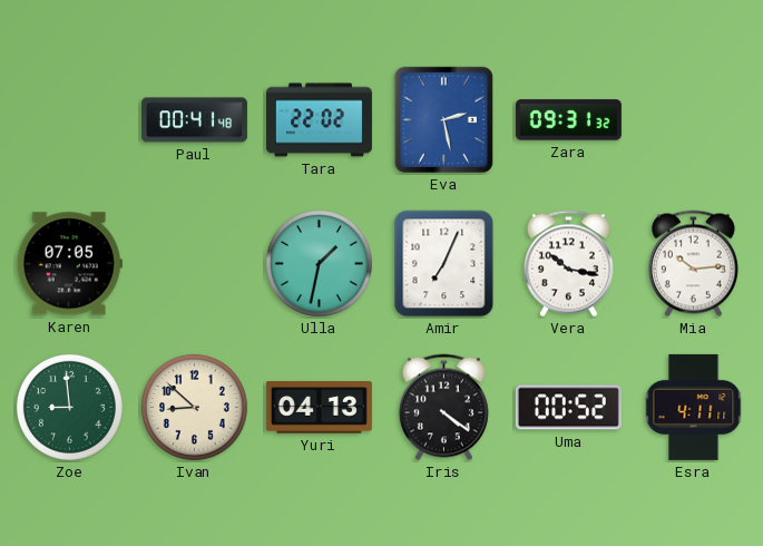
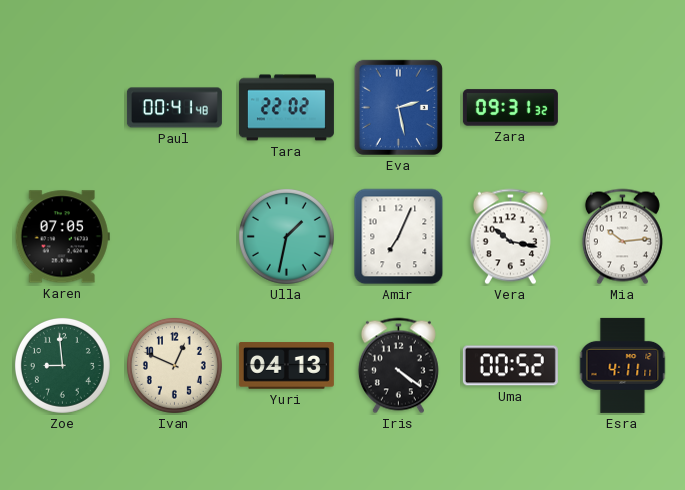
Ivan: 8:52 -> 12:49 (174, 365)
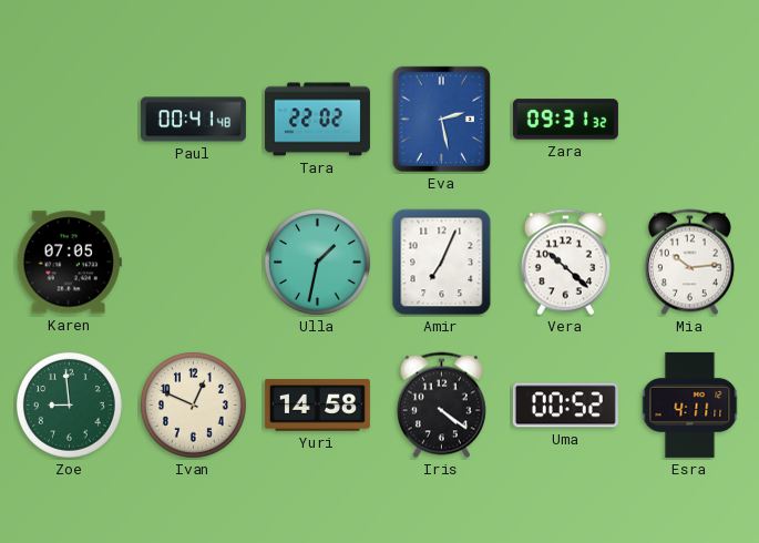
Vera: 10:17 -> 10:22 (565, 263)
Yuri: 04:13 -> 14:58 (317, 406)
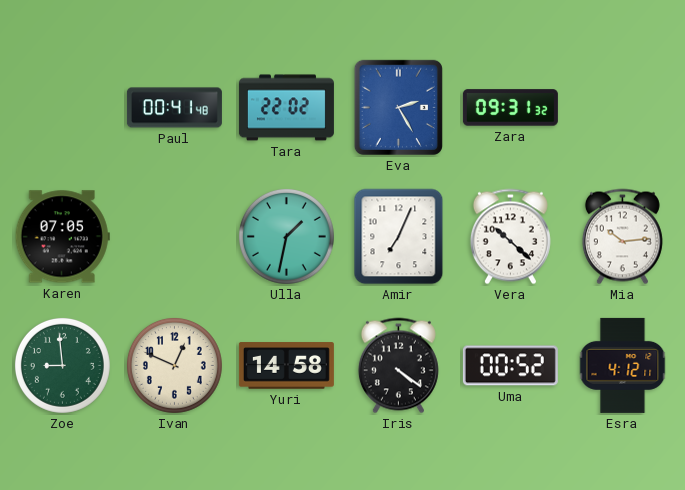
Eva: 2:28 -> 2:25 (398, 107)
Esra: 4:11 -> 4:12 (623, 365)
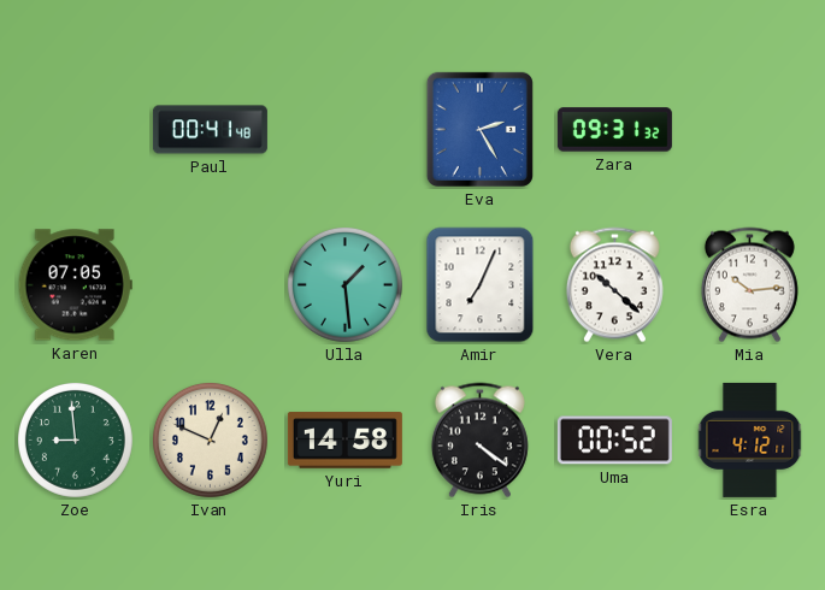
Tara: 22:02 -> none (286, 108)
Ulla: 1:32 -> 1:29 (344, 284)
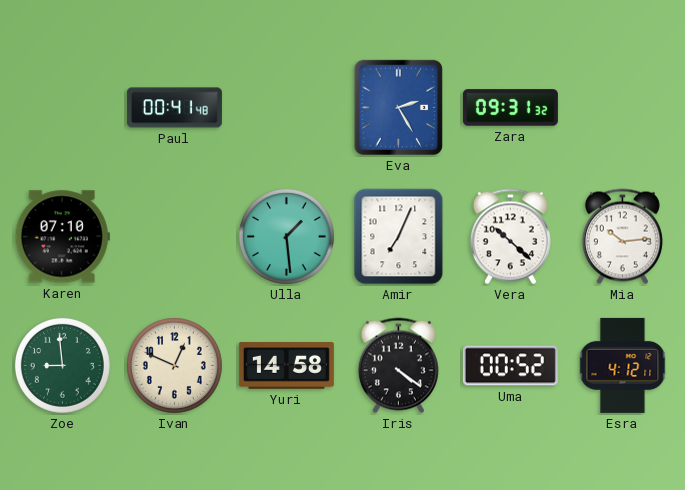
Karen: 07:05 -> 07:10 (62, 237)
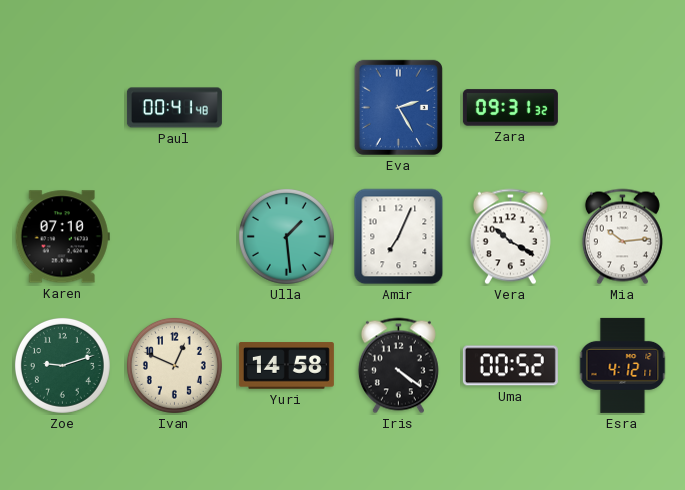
Vera: 10:22 -> 10:20 (510, 237)
Zoe: 8:59 -> 9:12 (62, 365)
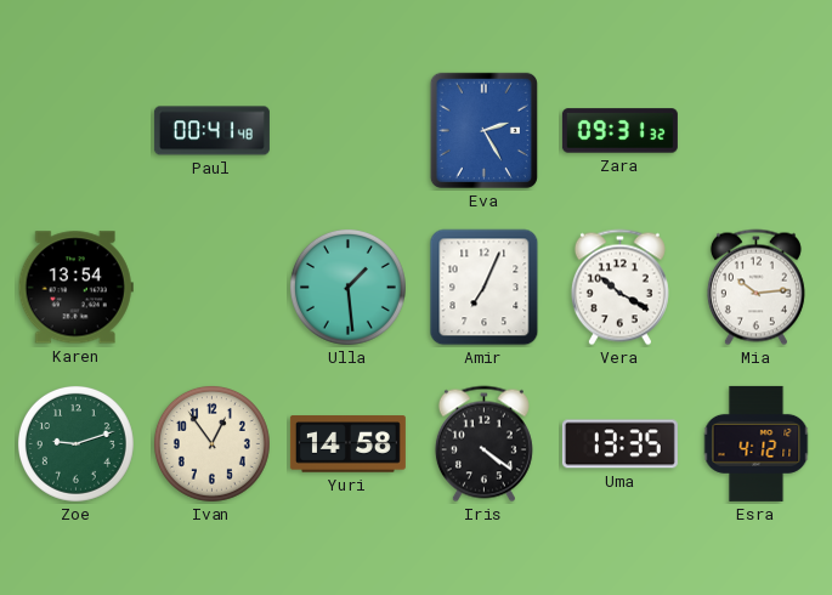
Karen: 07:10 -> 13:54 (75, 288)
Ivan: 12:49 -> 12:54 (211, 443)
Uma: 00:52 -> 13:35 (619, 444)
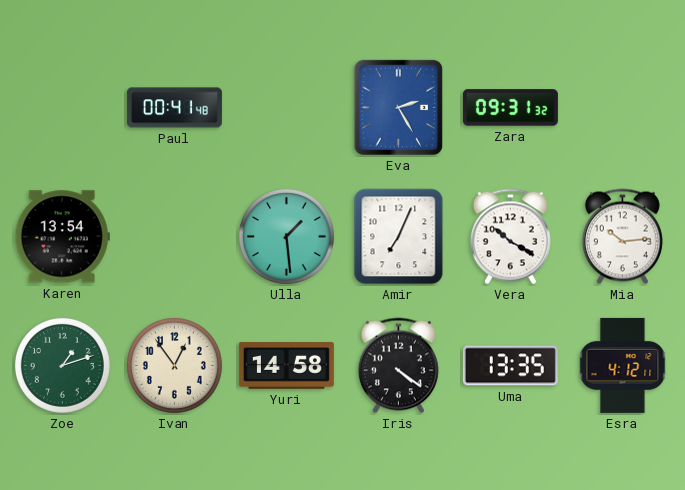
Zoe: 9:12 -> 1:12 (62, 365)
